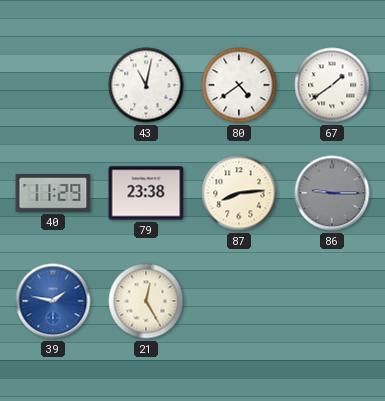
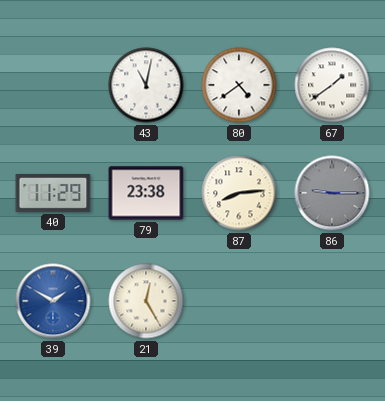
39: 1:47 -> 1:50 (53, 301)
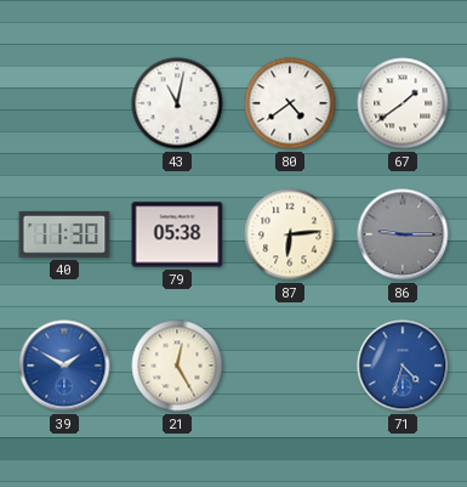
40: 11:29 -> 11:30 (64, 234)
79: 23:38 -> 05:38 (177, 234)
87: 8:14 -> 6:14 (290, 234)
71: none -> 4:33 (403, 366)
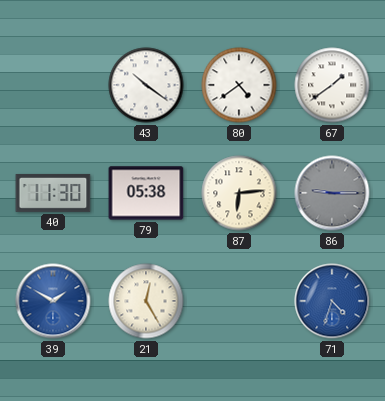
43: 11:02 -> 10:21 (146, 85)
